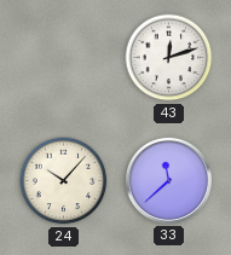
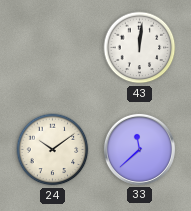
43: 12:12 -> 12:01 (140, 48)
24: 10:07 -> 10:09 (53, 150)
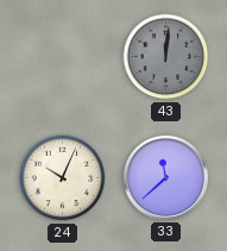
43 dial: white -> grey (166, 57)
24: 10:09 -> 10:04 (63, 178)
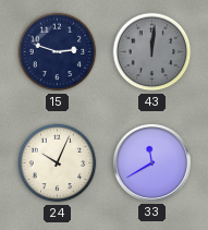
15: none -> 2:48 (58, 52)
33: 11:38 -> 11:40 (151, 162)
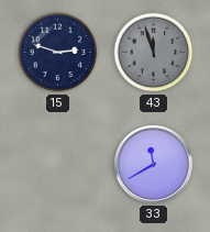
43: 12:01 -> 11:57 (154, 53)
24: 10:04 -> none (58, 164)
